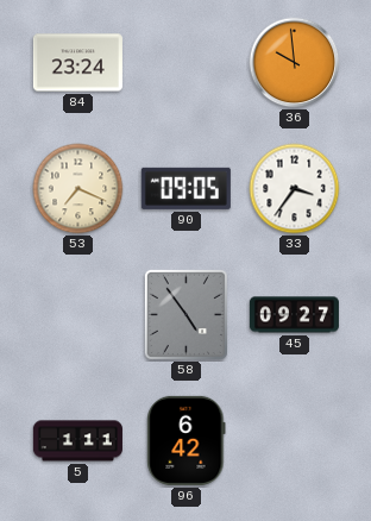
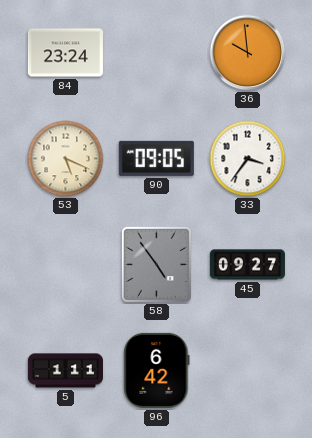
53: 7:19 -> 5:19 (66, 159)
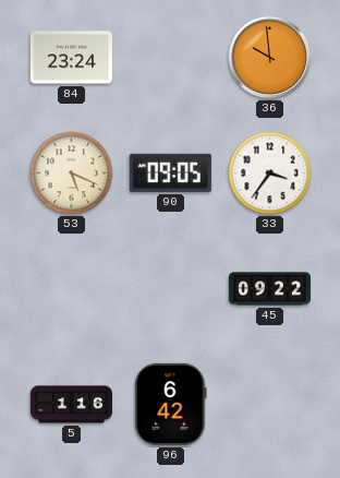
58: 4:54 -> none (156, 264)
45: 09:27 -> 09:22 (269, 289)
5: 1:11 -> 1:16 (71, 405)
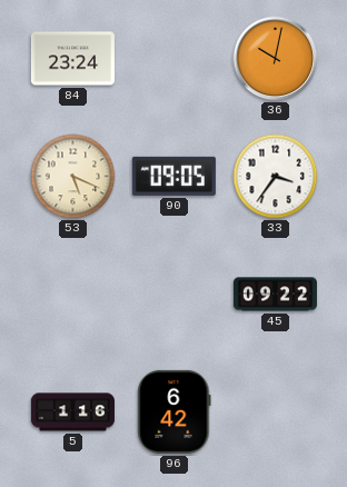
36: 9:59 -> 10:02 (276, 59)
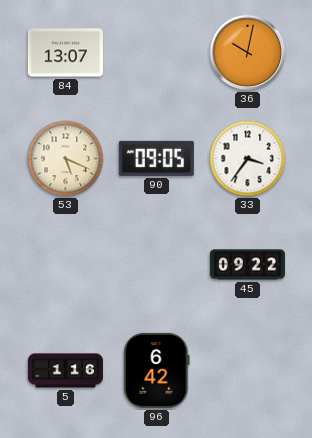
84: 23:24 -> 13:07 (65, 53)
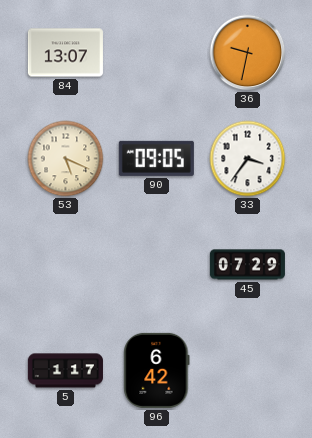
36: 10:02 -> 9:32 (248, 53)
45: 09:22 -> 07:29 (247, 265)
5: 1:16 -> 1:17 (65, 371)
